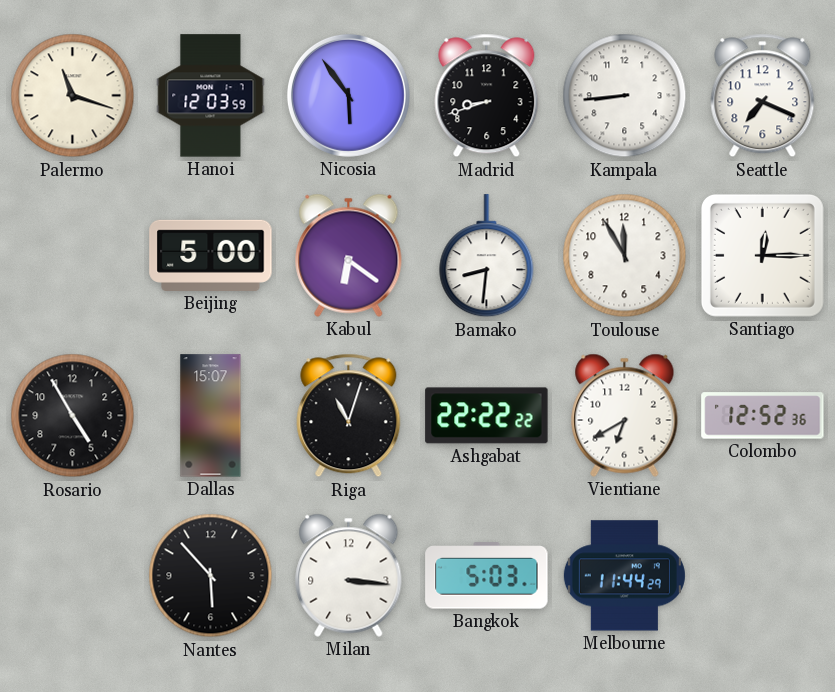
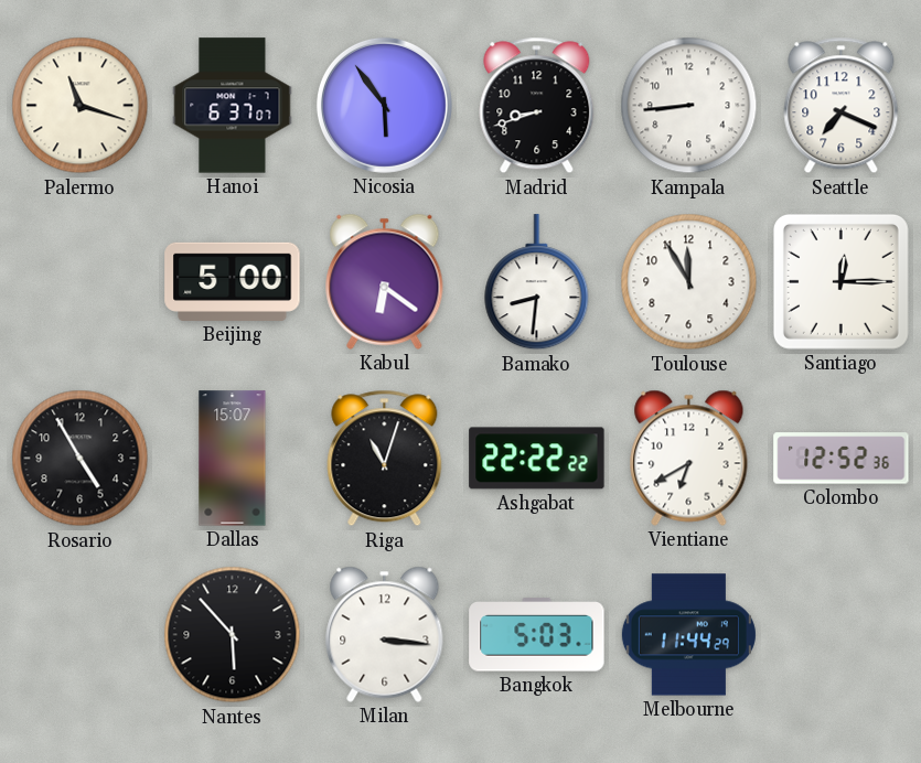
Hanoi: 12:03 -> 6:37 (233, 106)
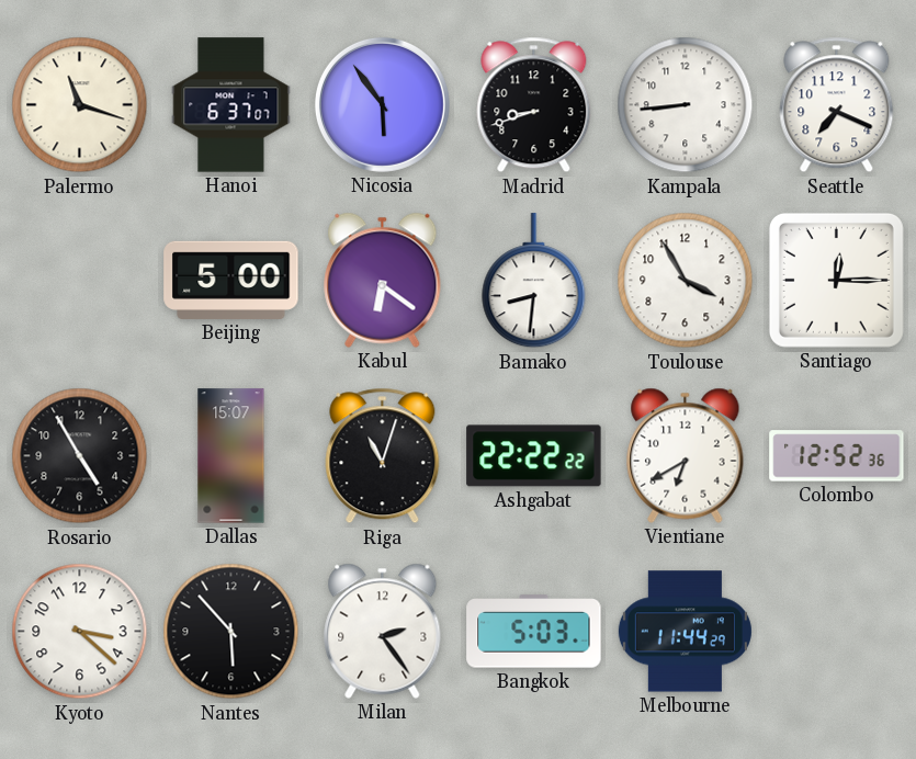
Toulouse: 11:55 -> 3:55 (686, 281)
Kyoto: none -> 3:22 (80, 632)
Milan: 3:16 -> 2:24 (383, 631)
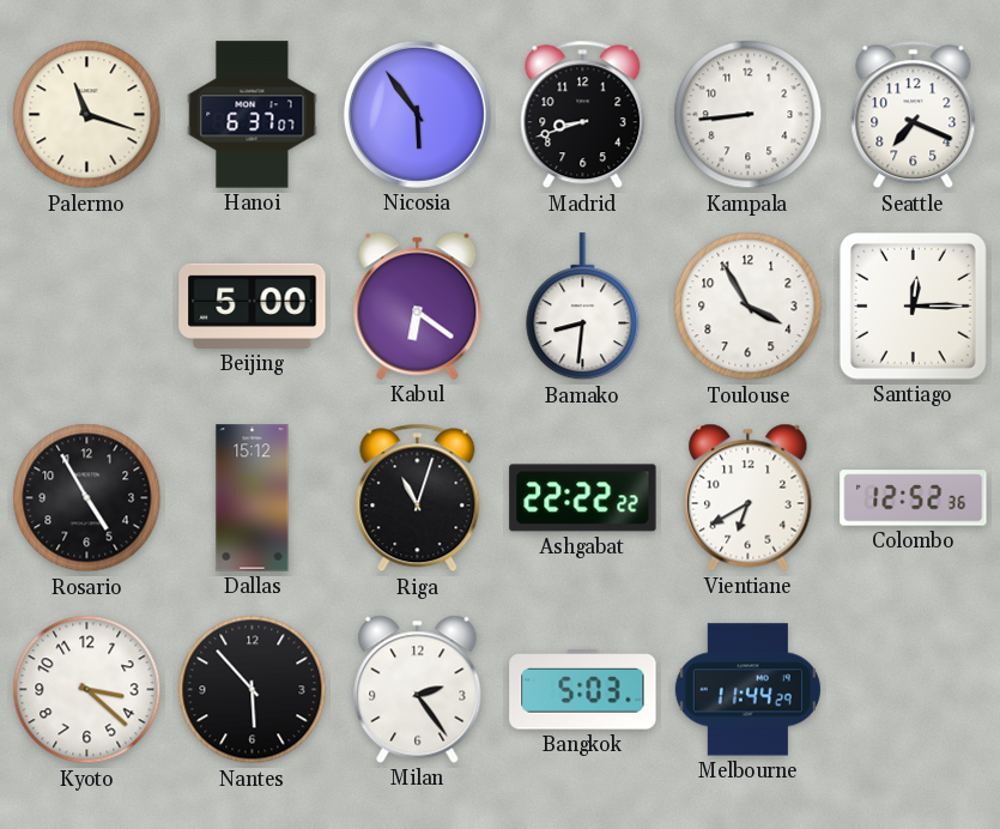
Dallas: 15:07 -> 15:12 (253, 498)
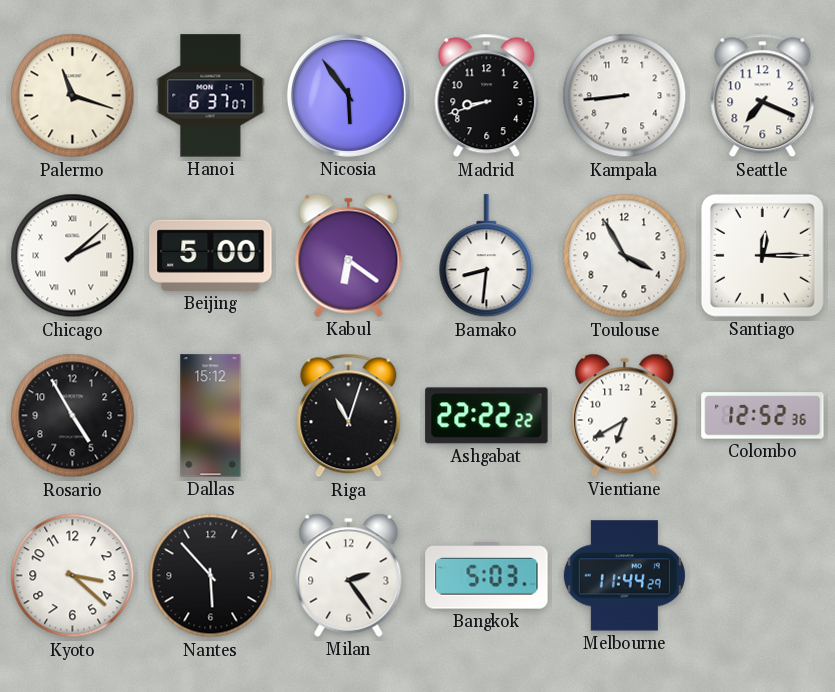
Chicago: none -> 2:08 (73, 256)
